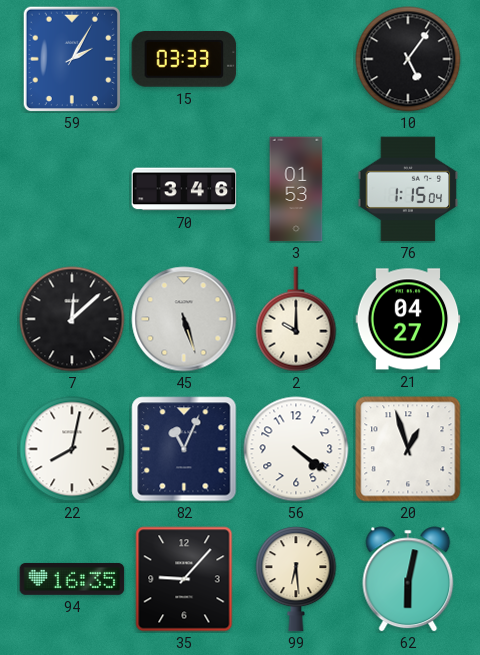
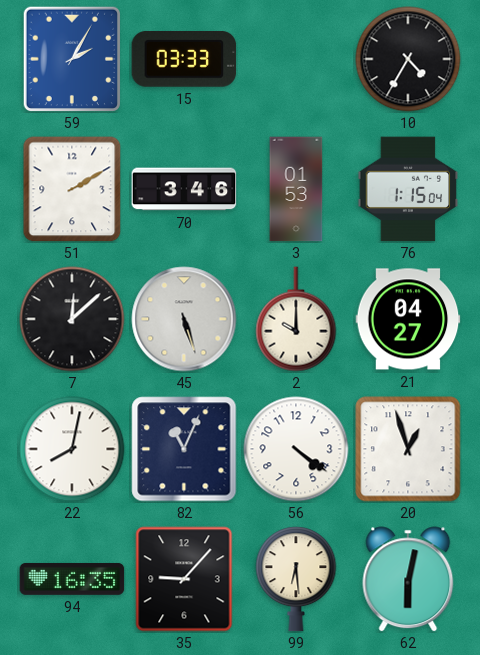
10: 5:06 -> 4:35 (408, 59)
51: none -> 2:10 (72, 189)
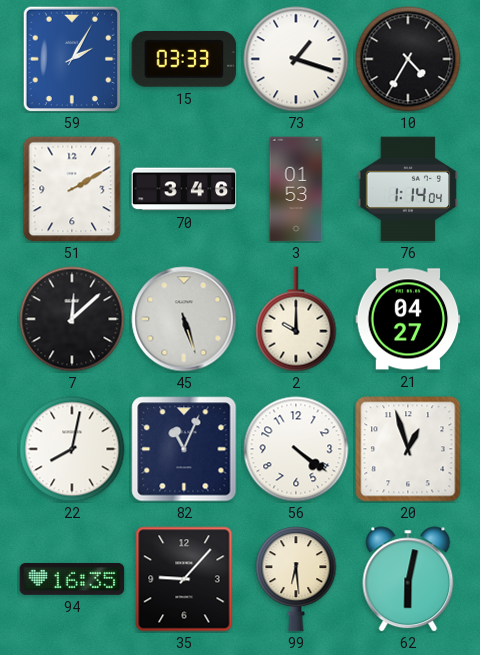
73: none -> 1:18 (296, 59)
76: 1:15 -> 1:14 (408, 189)
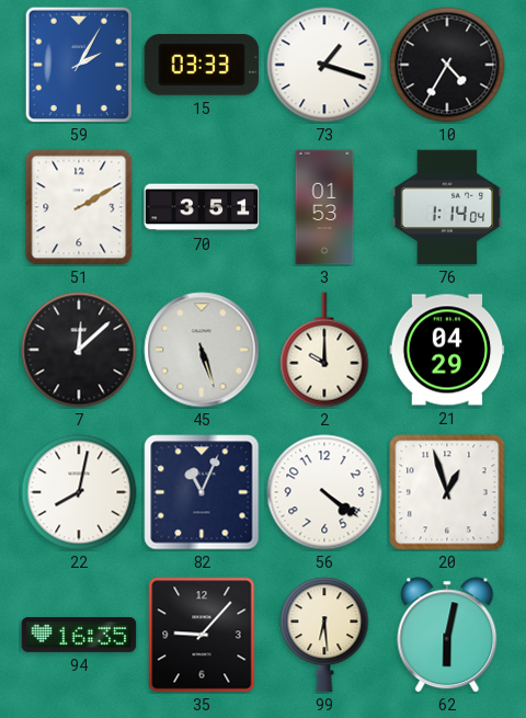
70: 3:46 -> 3:51 (202, 207)
21: 04:27 -> 04:29 (447, 350)
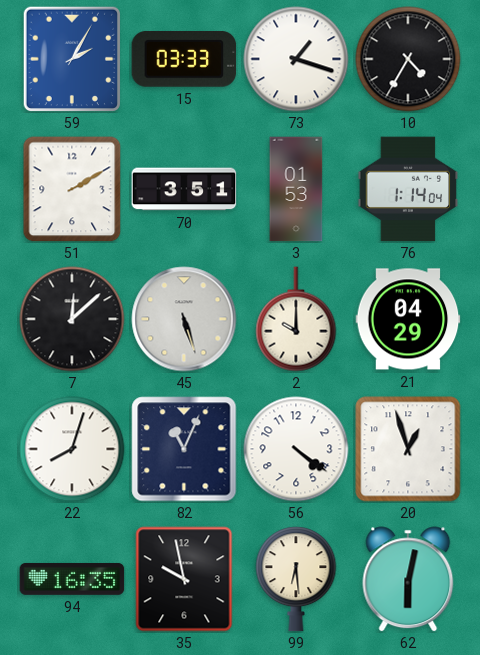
22: 8:02 -> 8:03 (72, 449)
35: 9:07 -> 9:58 (184, 579)
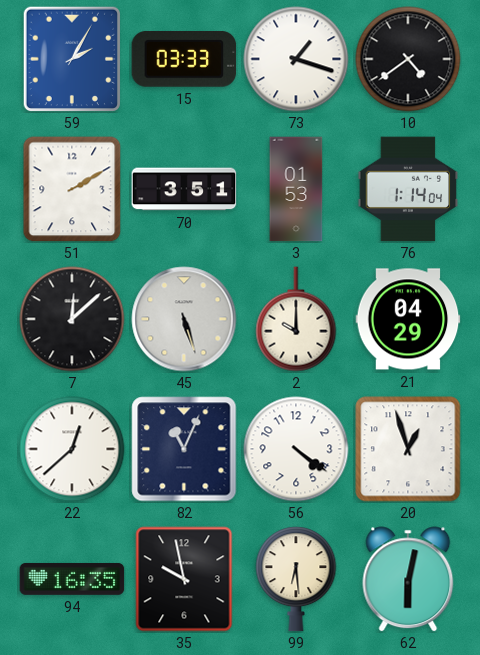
10: 4:35 -> 4:39 (408, 59)
22: 8:03 -> 12:38 (72, 449)
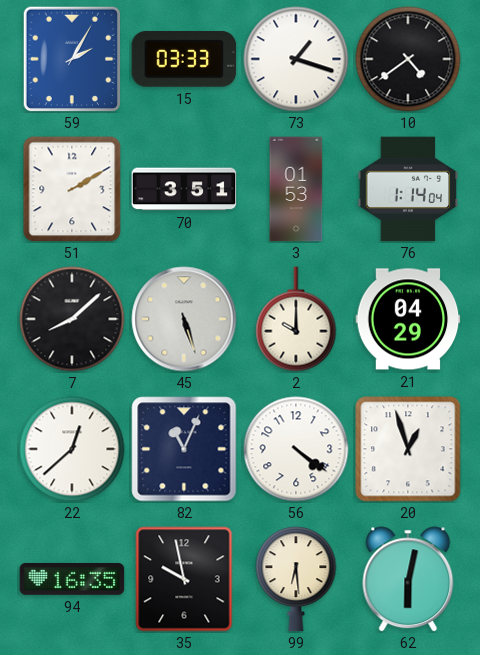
7: 12:08 -> 8:08 (72, 319)
